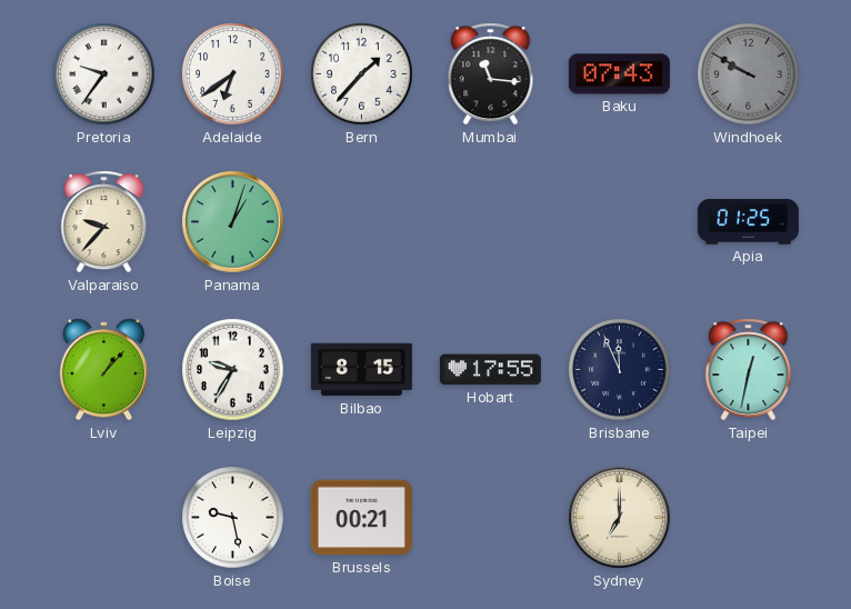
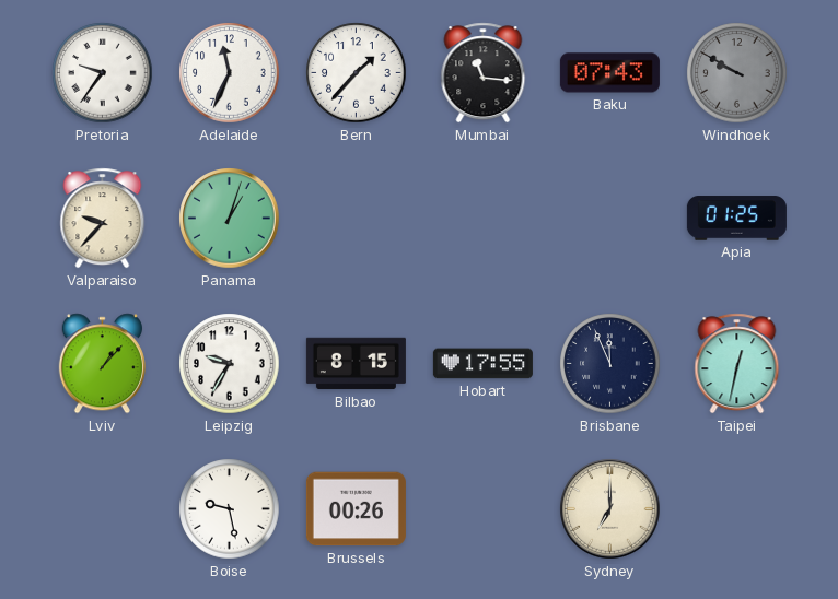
Adelaide: 6:39 -> 11:34 (230, 73)
Brussels: 00:21 -> 00:26 (356, 509)
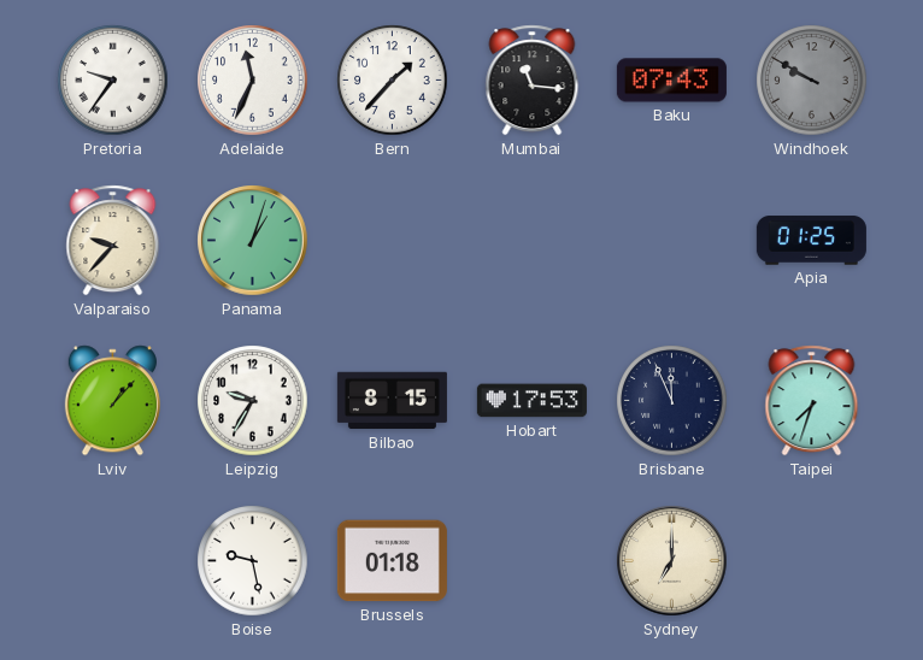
Hobart: 17:55 -> 17:53 (531, 401)
Taipei: 12:32 -> 7:33 (812, 401)
Brussels: 00:26 -> 01:18 (392, 561)
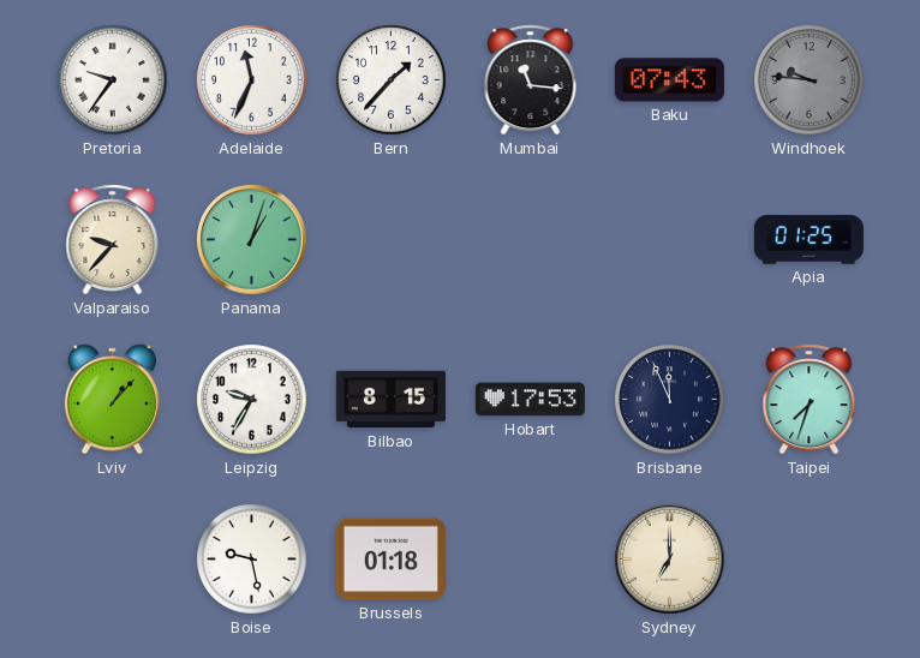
Windhoek: 9:50 -> 9:46 (810, 80)
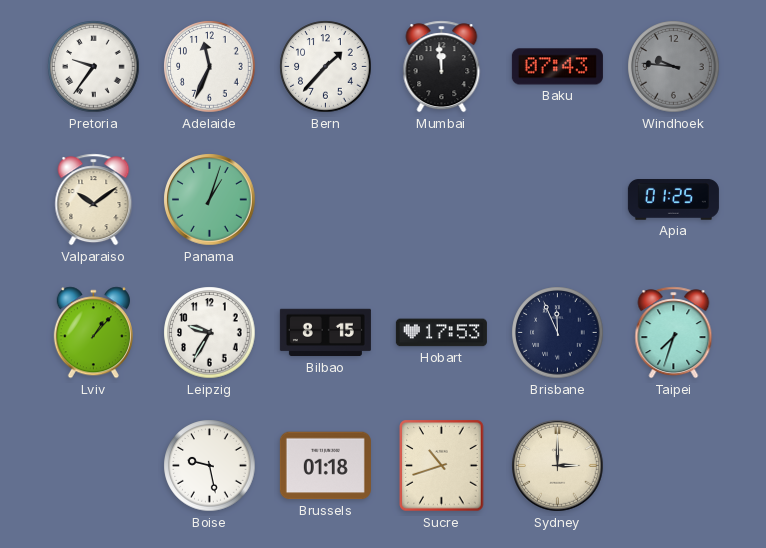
Mumbai: 11:16 -> 11:59 (442, 67)
Valparaiso: 9:37 -> 10:09 (94, 200)
Sucre: none -> 10:42 (442, 466)
Sydney: 7:00 -> 3:00 (558, 466)
